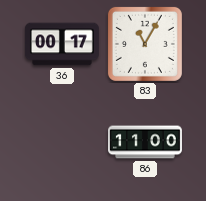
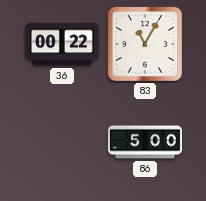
36: 00:17 -> 00:22 (62, 44)
86: 11:00 -> 5:00 (146, 142)
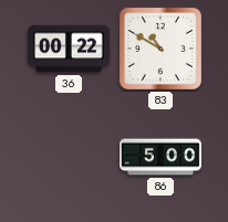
83: 11:05 -> 10:50 (160, 49)
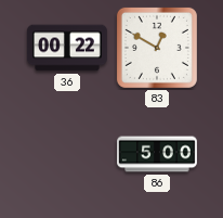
83: 10:50 -> 12:50 (157, 48)
